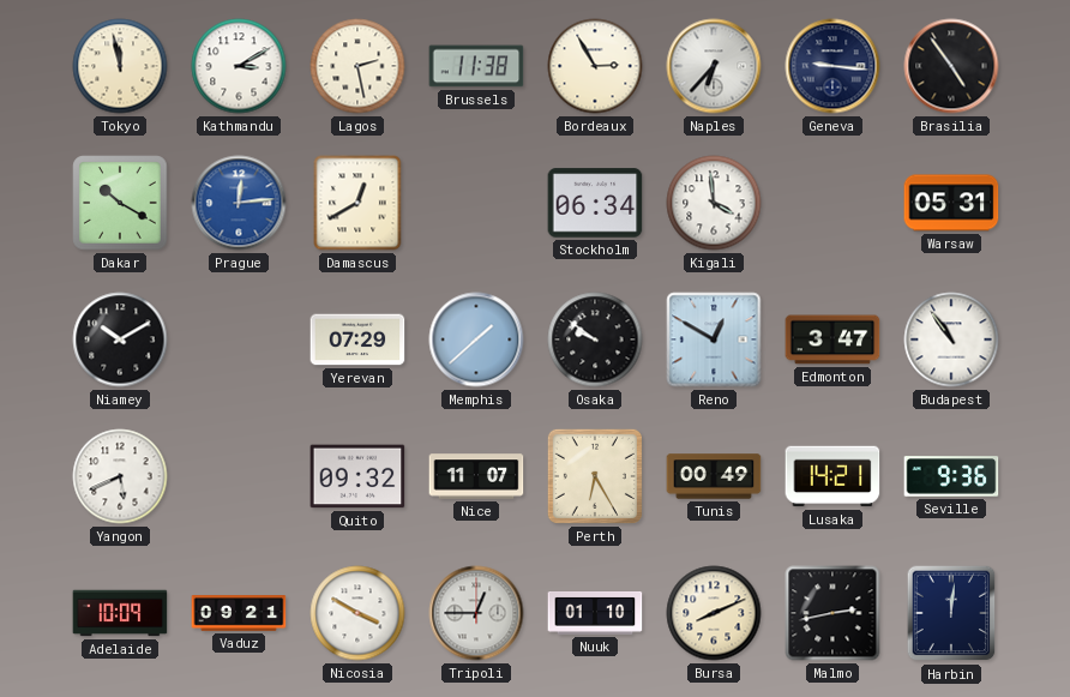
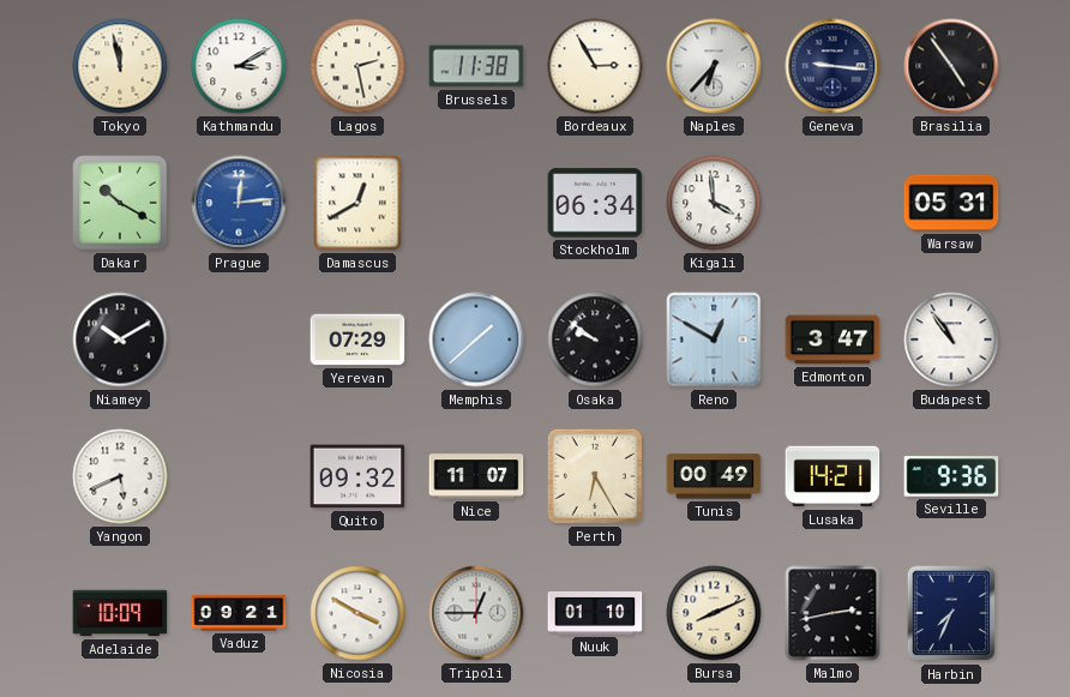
Harbin: 12:01 -> 7:34 (951, 613)
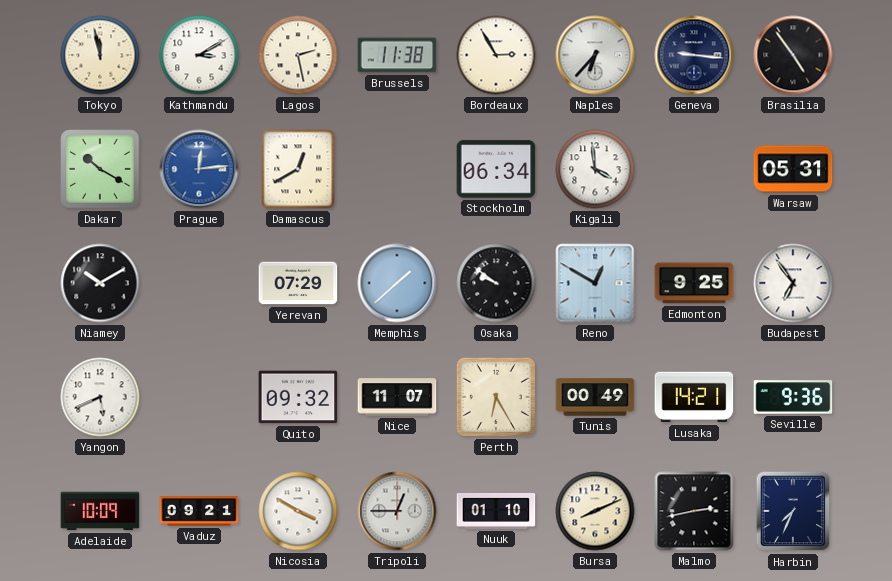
Edmonton: 3:47 -> 9:25 (694, 283)
Budapest: 10:54 -> 6:54 (793, 283)
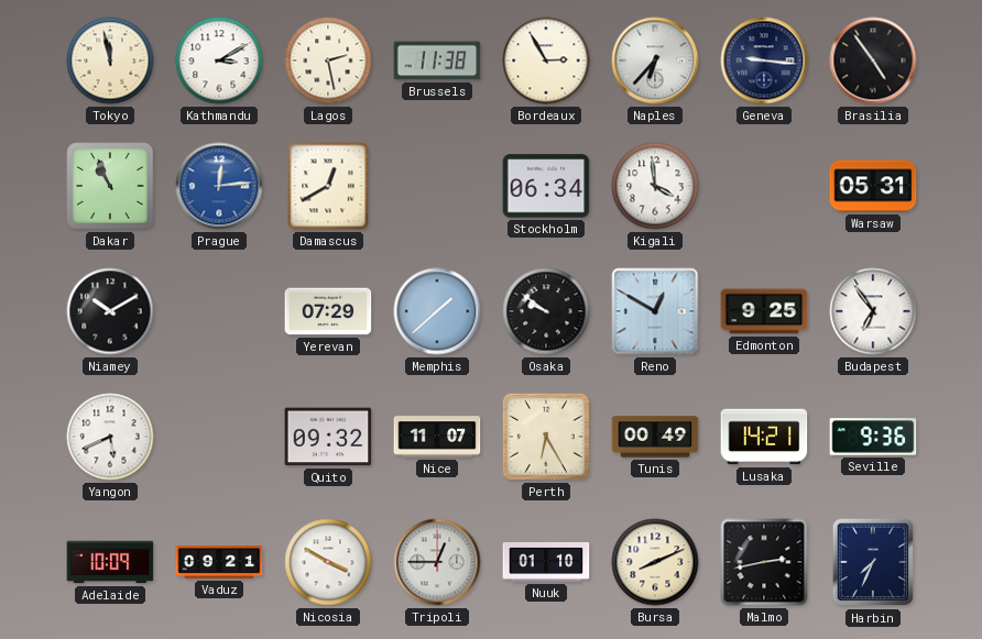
Dakar: 10:20 -> 10:56 (110, 186)
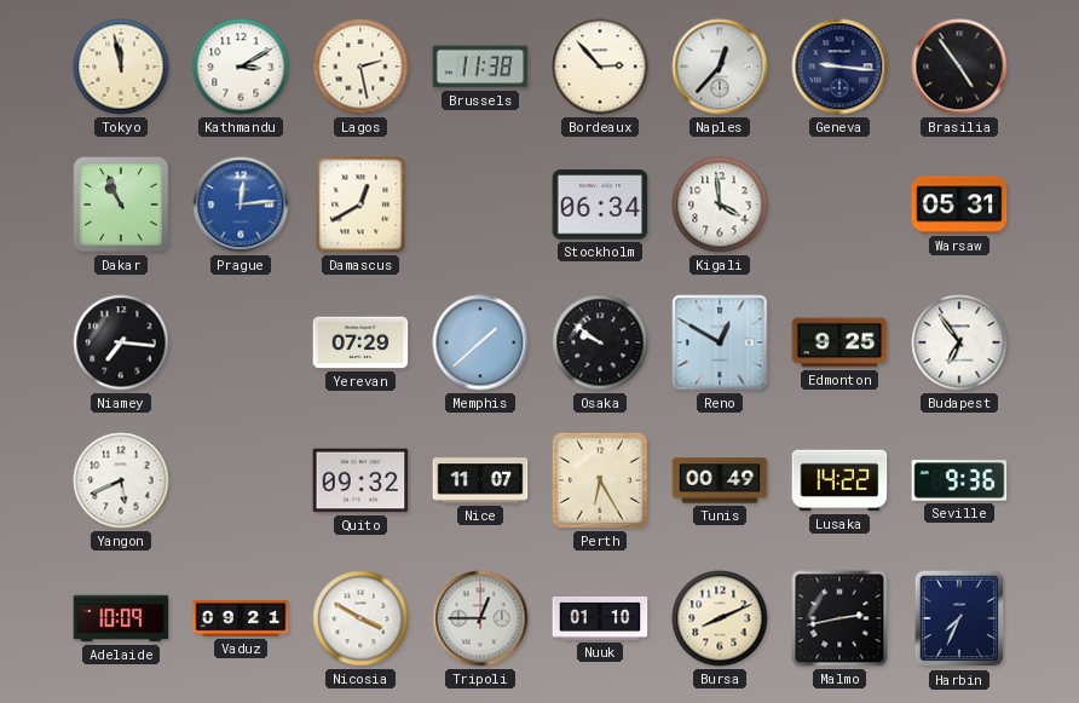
Bordeaux: 2:55 -> 2:53 (600, 67)
Naples: 6:37 -> 12:37 (720, 67)
Niamey: 10:10 -> 7:16 (121, 342)
Lusaka: 14:21 -> 14:22 (839, 480)
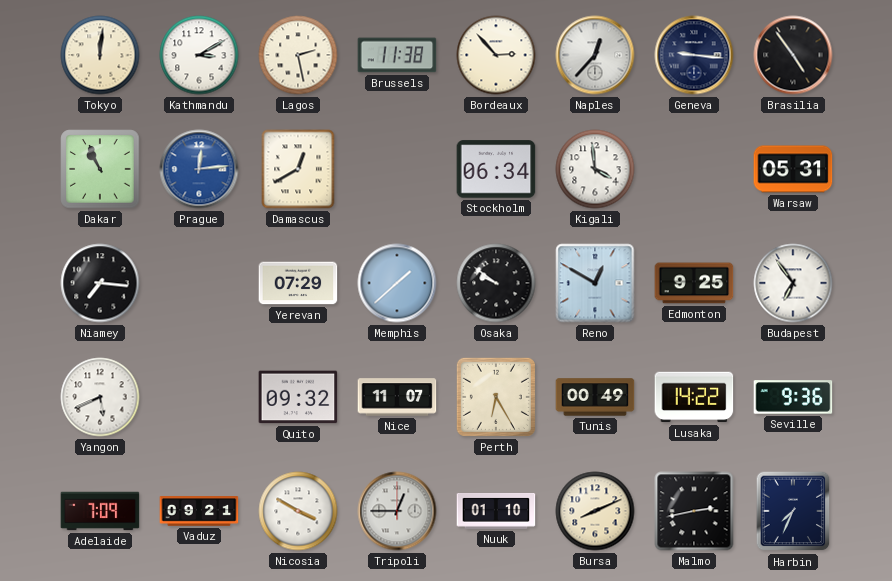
Tokyo: 11:58 -> 12:01 (100, 55)
Adelaide: 10:09 -> 7:09 (100, 511)
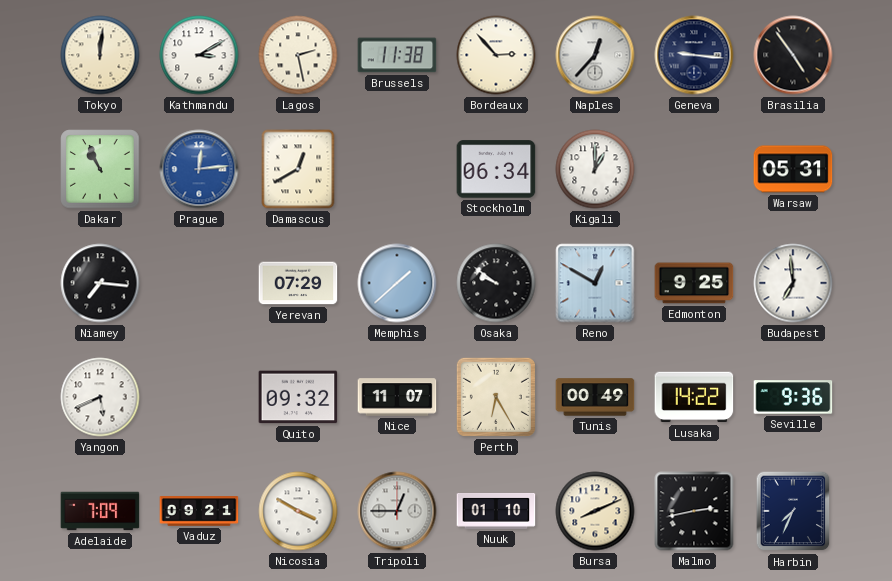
Kigali: 3:59 -> 1:00 (595, 169)
Budapest: 6:54 -> 6:59 (793, 283)
